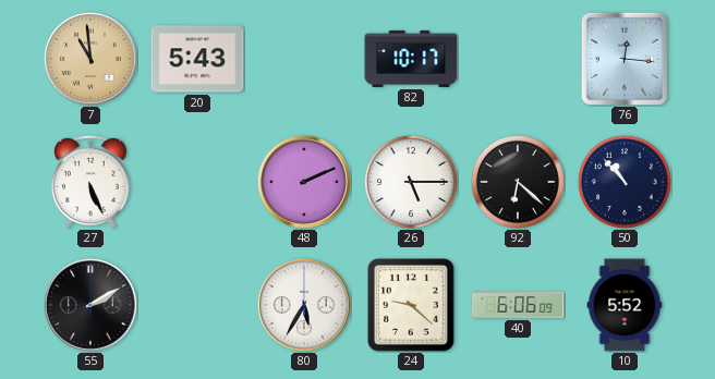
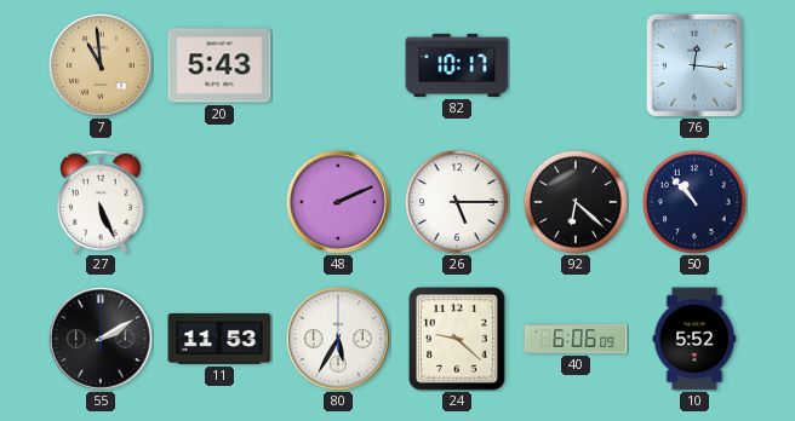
11: none -> 11:53 (219, 340)
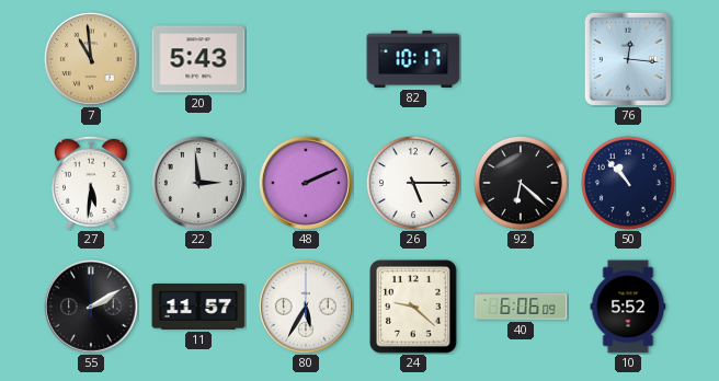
27: 5:26 -> 5:31 (91, 183)
22: none -> 2:59 (198, 183)
11: 11:53 -> 11:57 (198, 308)
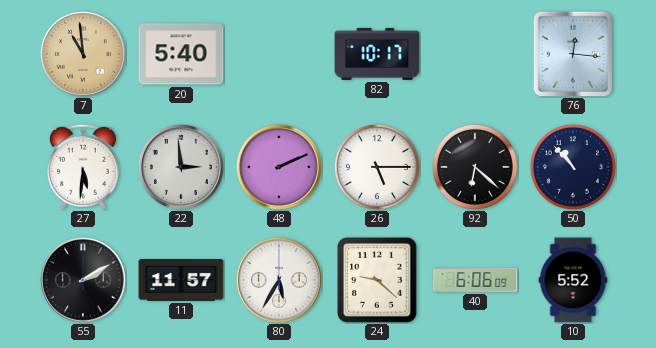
20: 5:43 -> 5:40 (181, 54)
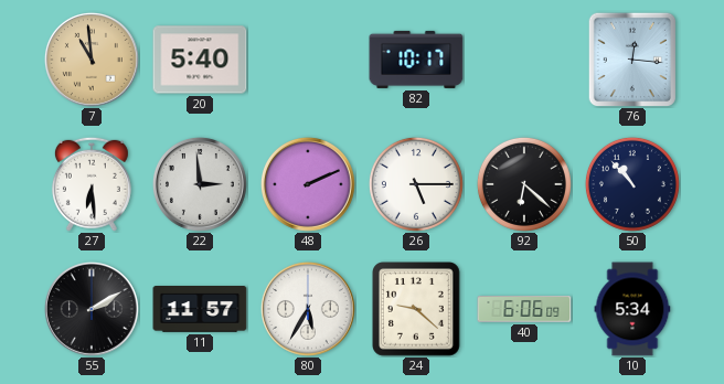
27: 5:31 -> 6:29 (92, 184)
10: 5:52 -> 5:34 (632, 309)
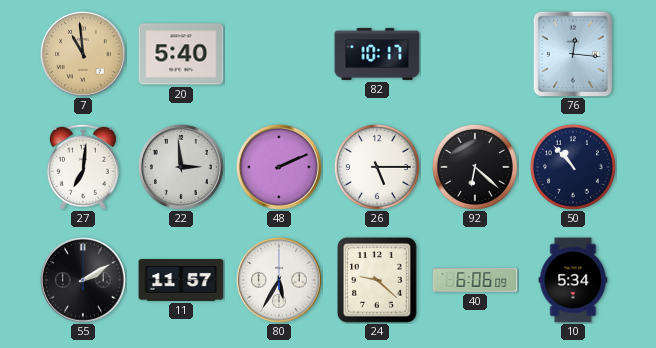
27: 6:29 -> 7:01 (83, 167)
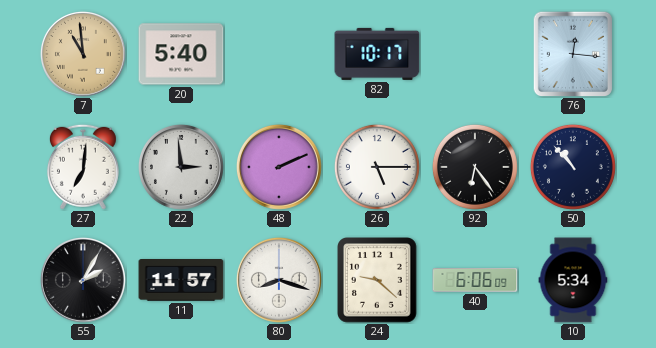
92: 6:22 -> 6:24 (475, 167)
55: 2:10 -> 2:05 (83, 280)
80: 5:35 -> 8:18 (279, 280)
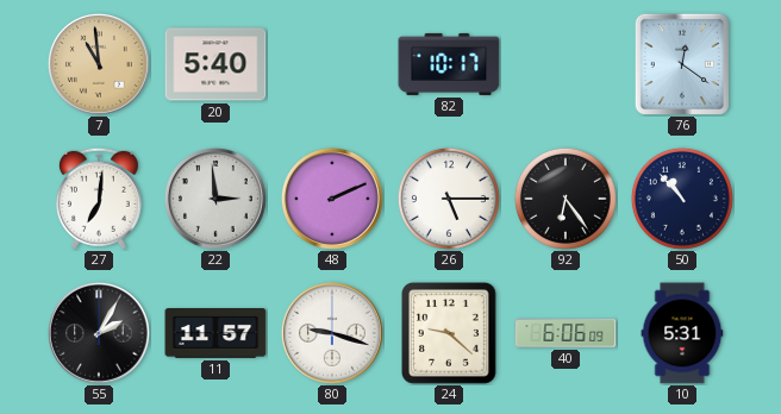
76: 12:16 -> 12:21 (681, 63)
80: 8:18 -> 9:18 (332, 333)
10: 5:34 -> 5:31 (682, 333)
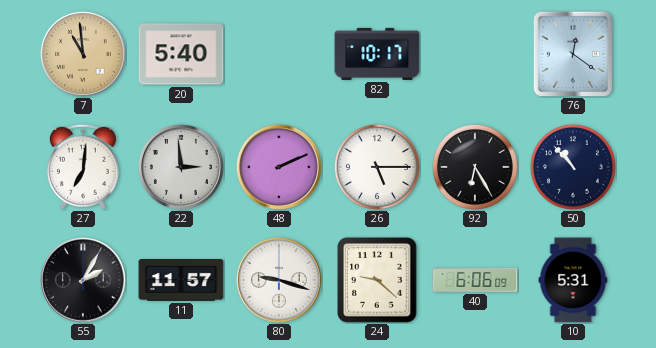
92: 6:24 -> 6:25 (475, 167)
